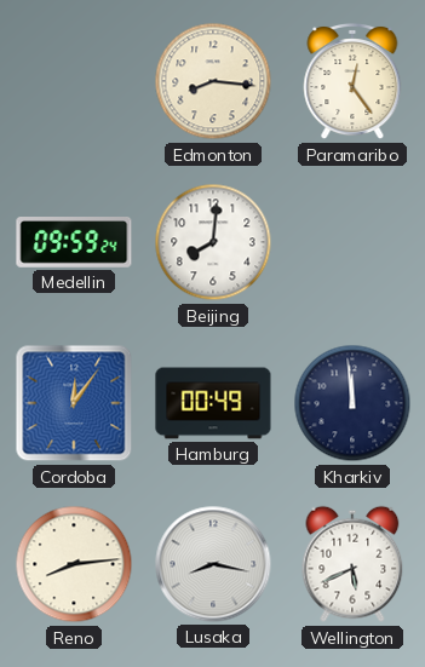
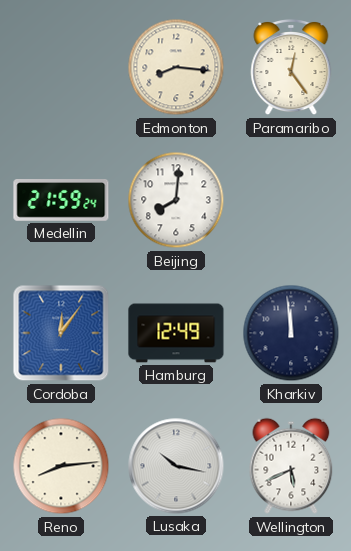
Medellin: 09:59 -> 21:59 (61, 201)
Hamburg: 00:49 -> 12:49 (176, 333)
Lusaka: 8:17 -> 10:17 (176, 466)
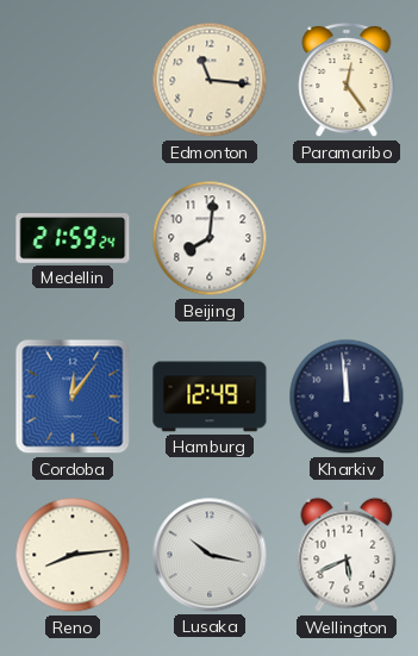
Edmonton: 8:16 -> 11:16 (210, 80)
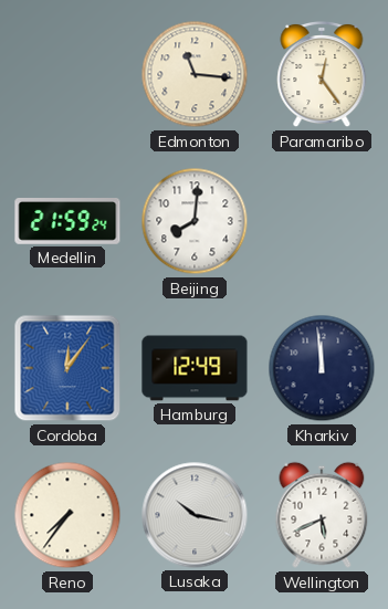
Reno: 8:14 -> 7:36 (67, 515)
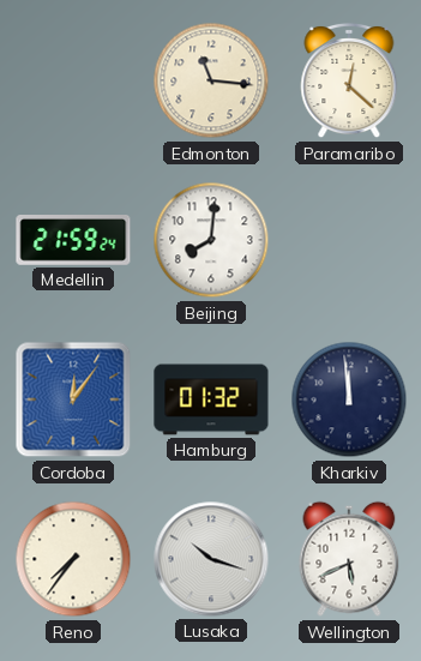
Paramaribo: 12:24 -> 12:22 (349, 80)
Hamburg: 12:49 -> 01:32 (211, 399)
Lusaka: 10:17 -> 10:18 (211, 559)
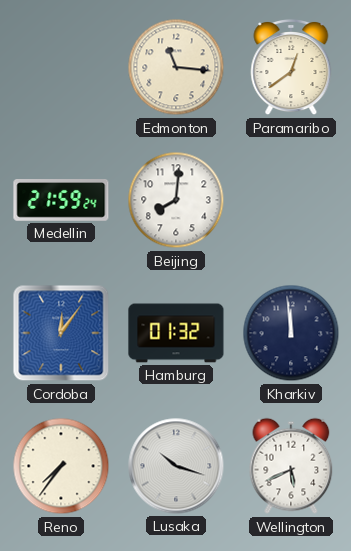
Paramaribo: 12:22 -> 12:39 (291, 67)
